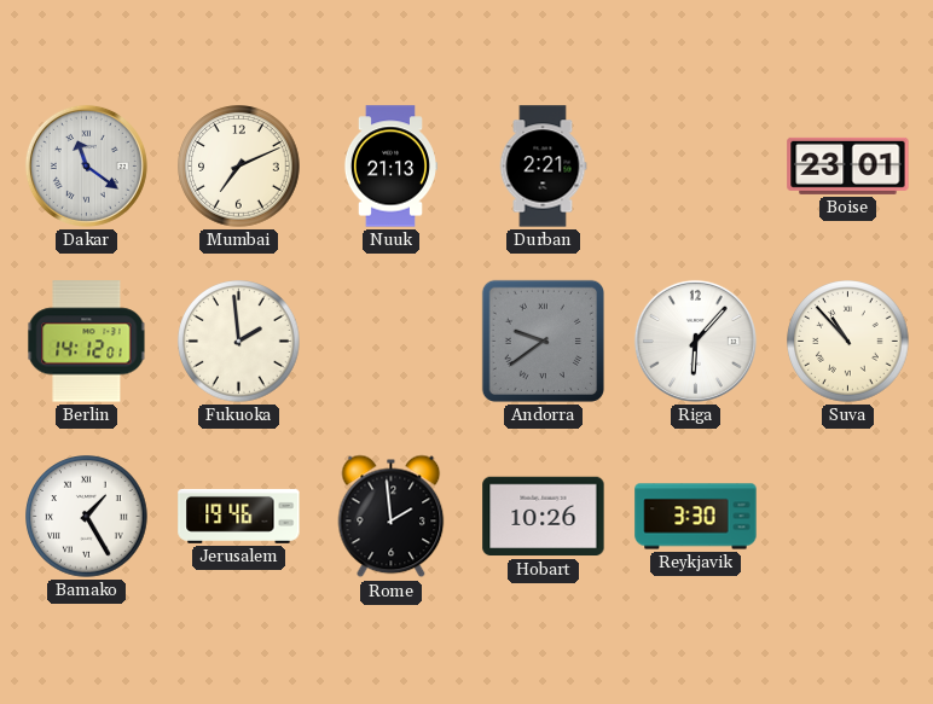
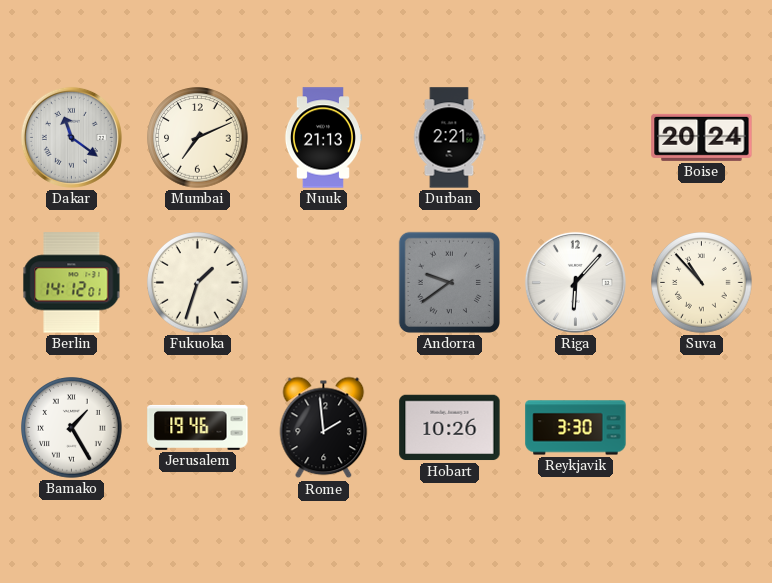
Boise: 23:01 -> 20:24 (702, 137)
Fukuoka: 1:59 -> 1:33 (198, 283)
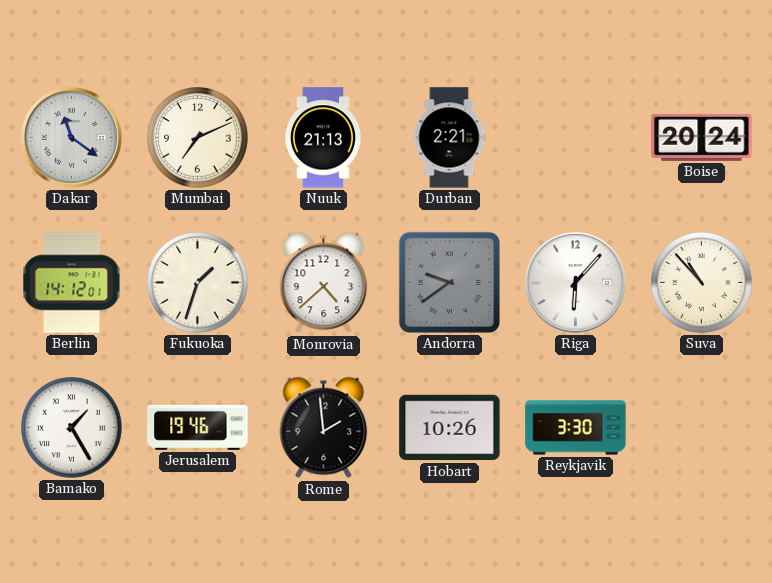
Monrovia: none -> 4:38 (324, 283)
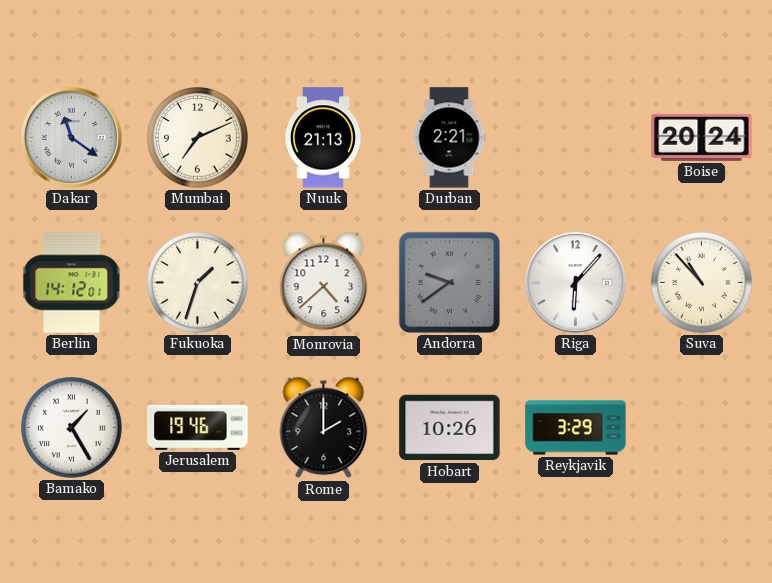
Rome: 1:59 -> 2:00 (324, 428)
Reykjavik: 3:30 -> 3:29 (576, 428)
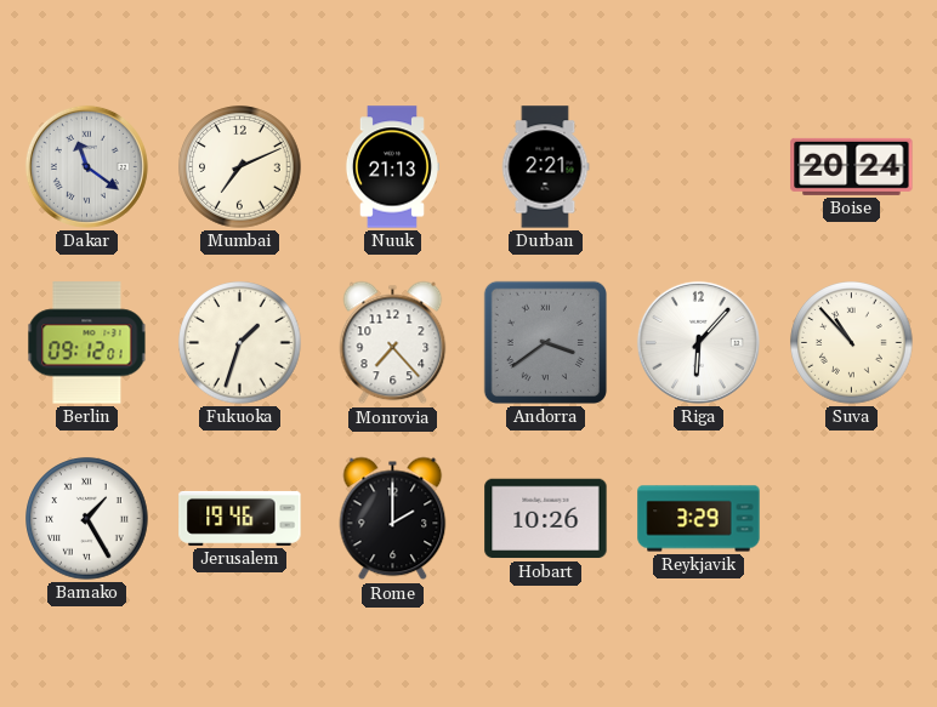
Berlin: 14:12 -> 09:12 (87, 343)
Monrovia: 4:38 -> 7:23 (393, 343)
Andorra: 9:39 -> 3:39 (545, 342)
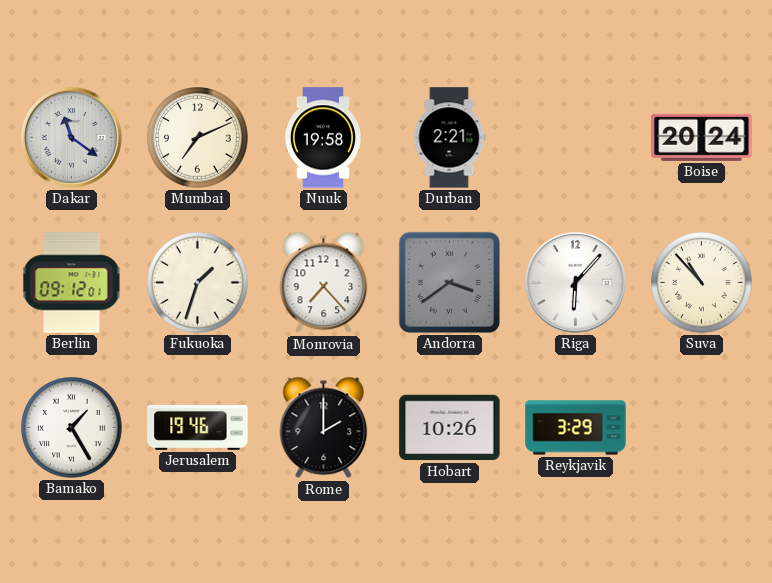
Nuuk: 21:13 -> 19:58 (323, 138)
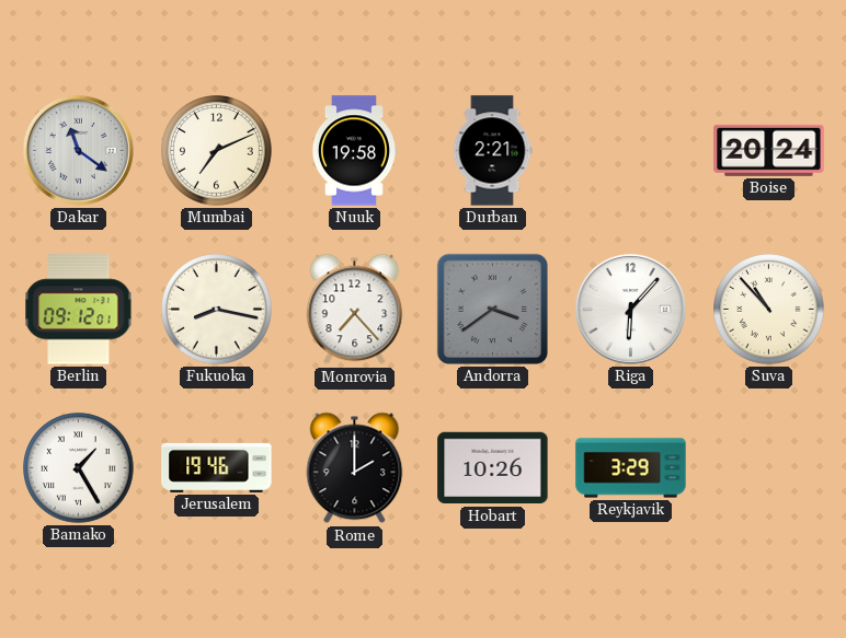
Fukuoka: 1:33 -> 8:17 (217, 310)
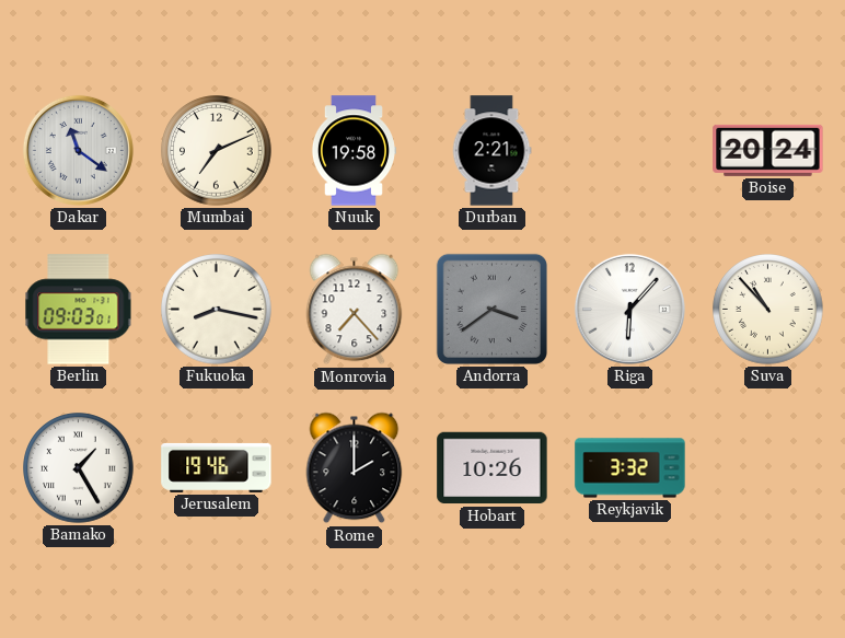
Berlin: 09:12 -> 09:03 (79, 310)
Reykjavik: 3:29 -> 3:32 (630, 468)
